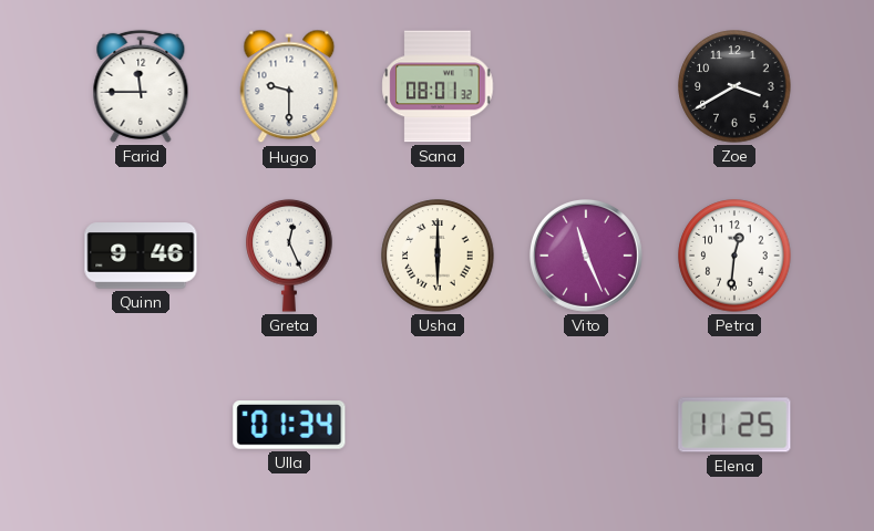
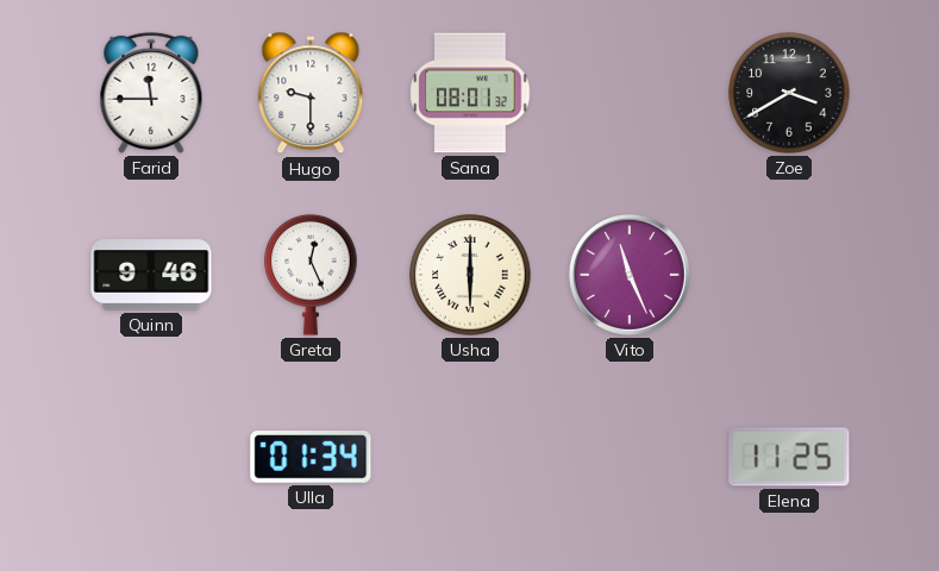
Petra: 12:31 -> none (734, 256)
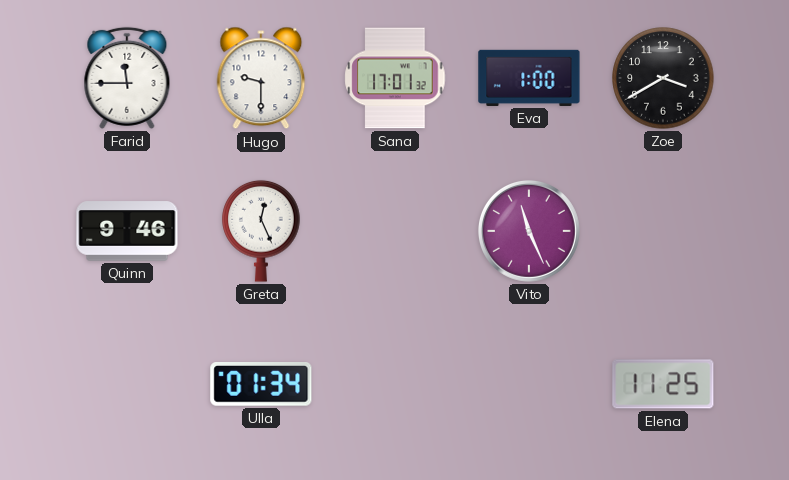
Sana: 08:01 -> 17:01 (395, 78)
Eva: none -> 1:00 (529, 78)
Usha: 6:00 -> none (470, 275)
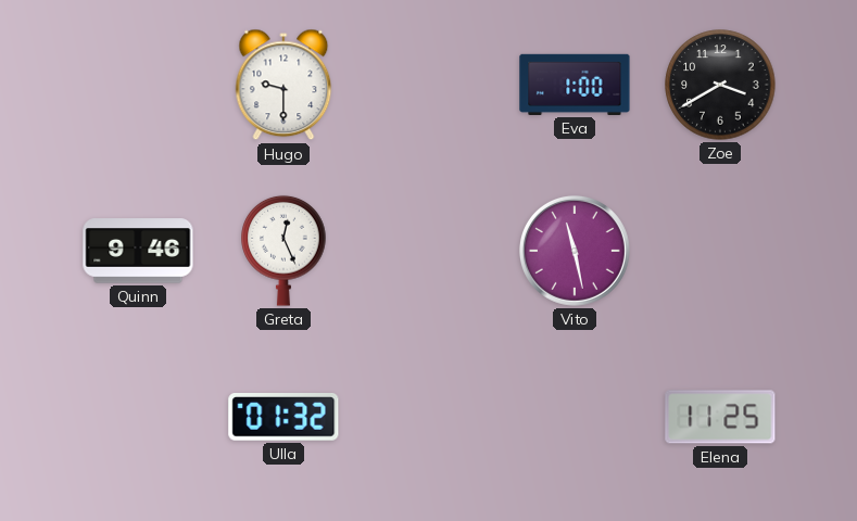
Farid: 11:45 -> none (127, 78)
Sana: 17:01 -> none (395, 78)
Vito: 11:26 -> 11:28 (575, 251)
Ulla: 01:34 -> 01:32 (283, 418)
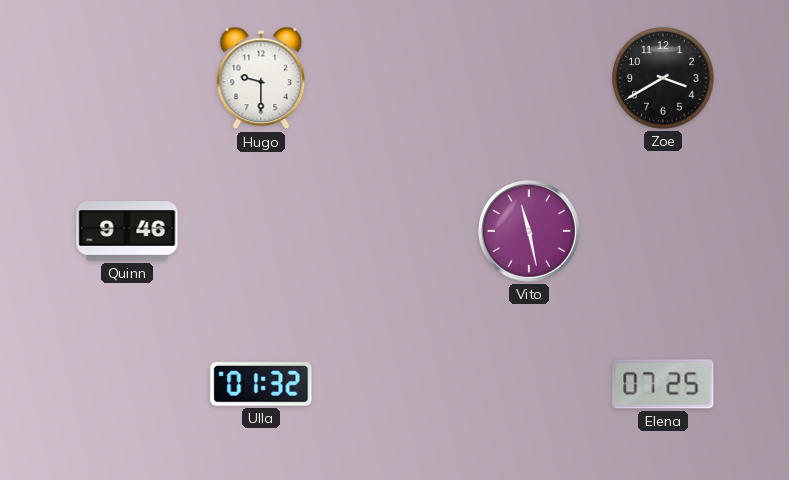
Eva: 1:00 -> none (575, 85)
Greta: 12:26 -> none (283, 251)
Elena: 11:25 -> 07:25 (663, 384)
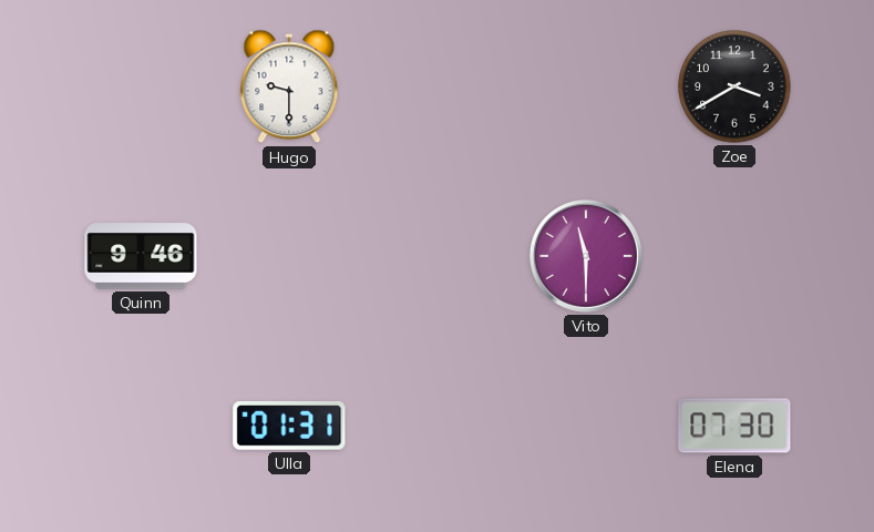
Vito: 11:28 -> 11:30 (586, 256)
Ulla: 01:32 -> 01:31 (289, 427)
Elena: 07:25 -> 07:30 (734, 426)
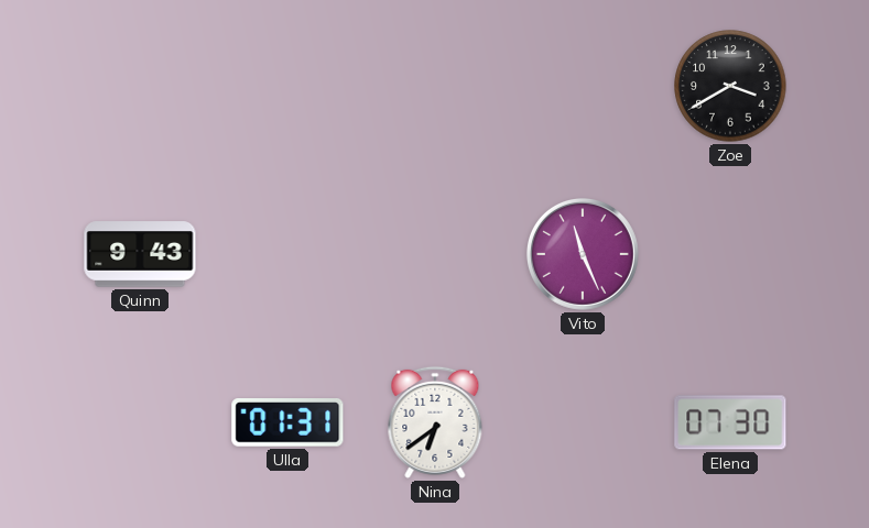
Hugo: 9:30 -> none (289, 86)
Quinn: 9:46 -> 9:43 (140, 254)
Vito: 11:30 -> 11:26 (583, 254)
Nina: none -> 6:39 (435, 422)
